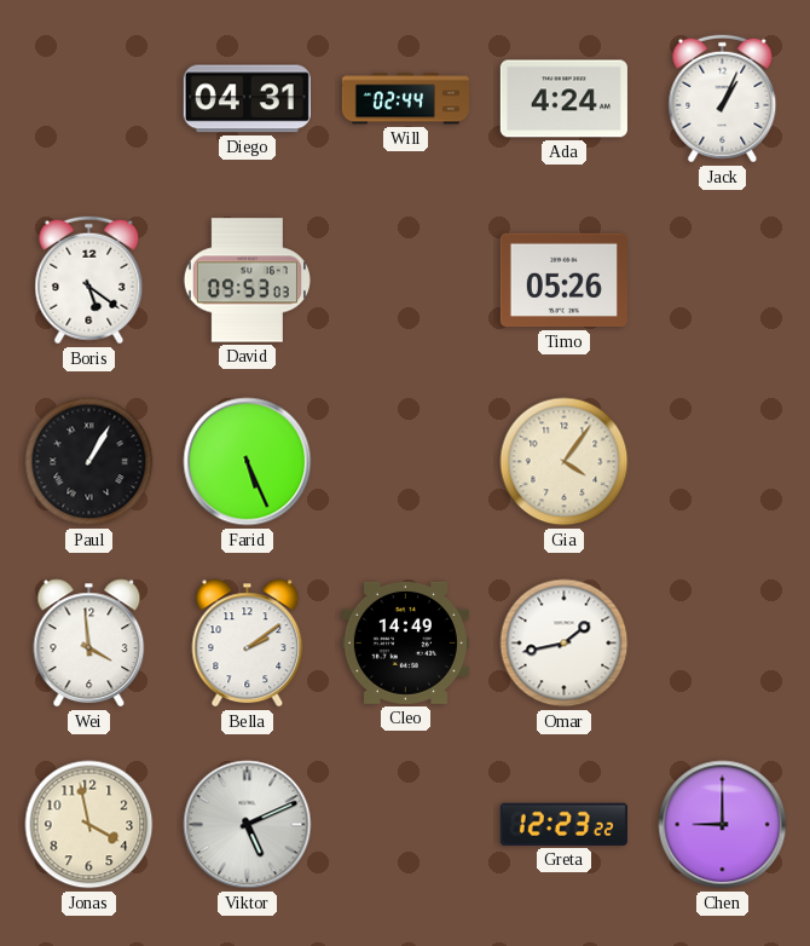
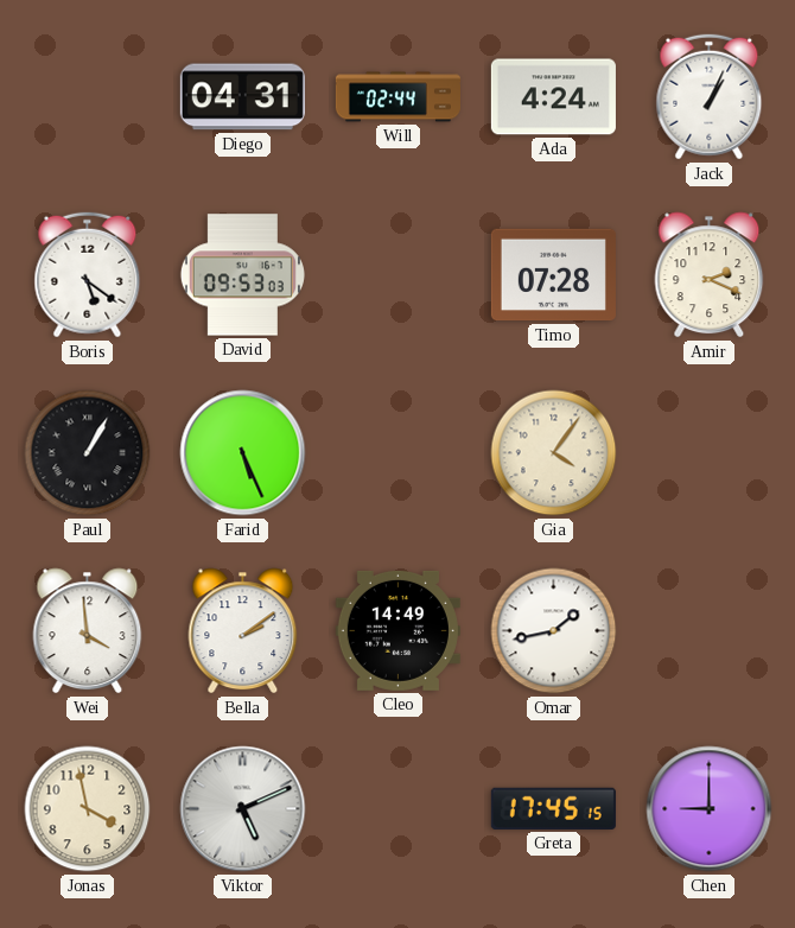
Timo: 05:26 -> 07:28 (553, 275)
Amir: none -> 2:19 (710, 275)
Greta: 12:23 -> 17:45 (553, 808)
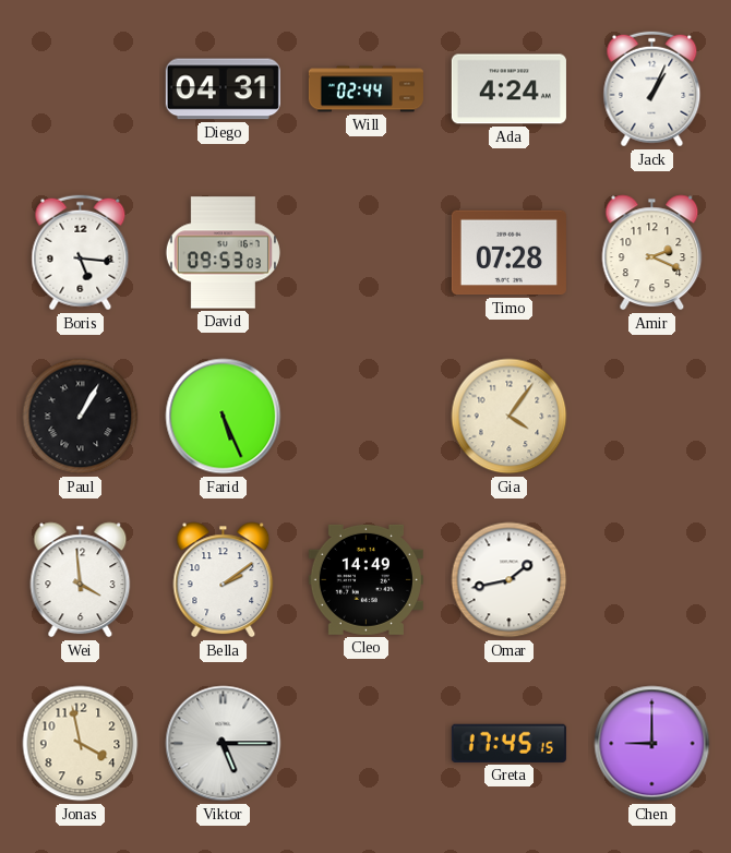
Boris: 5:21 -> 5:16 (81, 253)
Viktor: 5:11 -> 5:15 (224, 744)
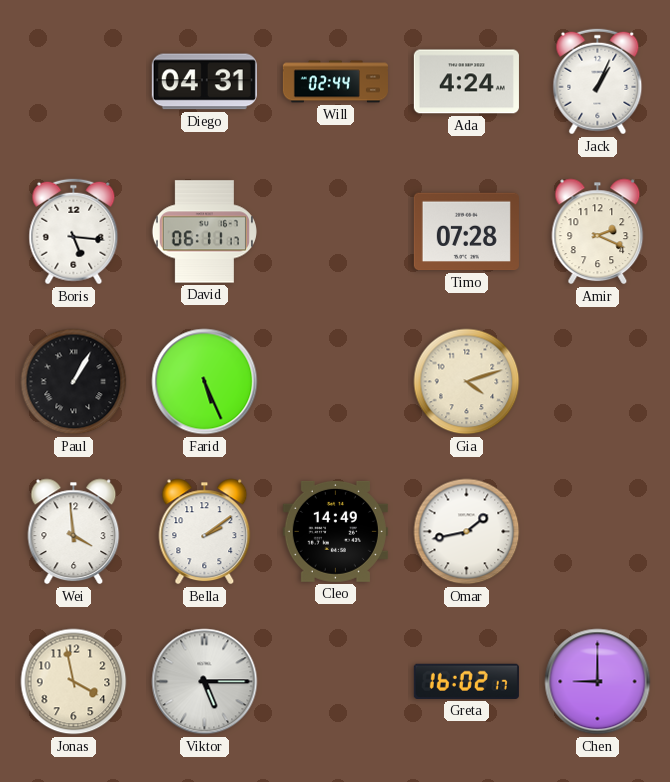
David: 09:53 -> 06:11 (204, 232)
Gia: 4:06 -> 4:12 (467, 382)
Greta: 17:45 -> 16:02 (466, 681)
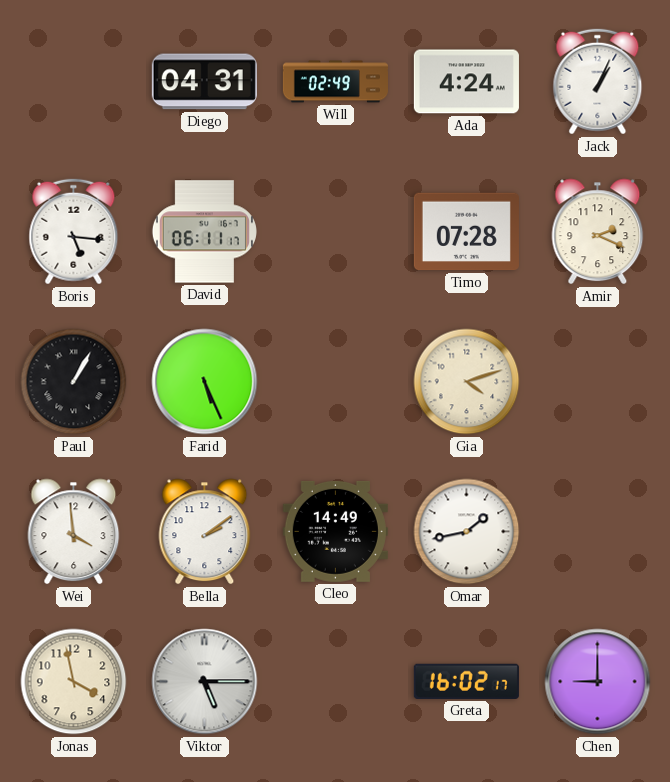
Will: 02:44 -> 02:49 (335, 82)
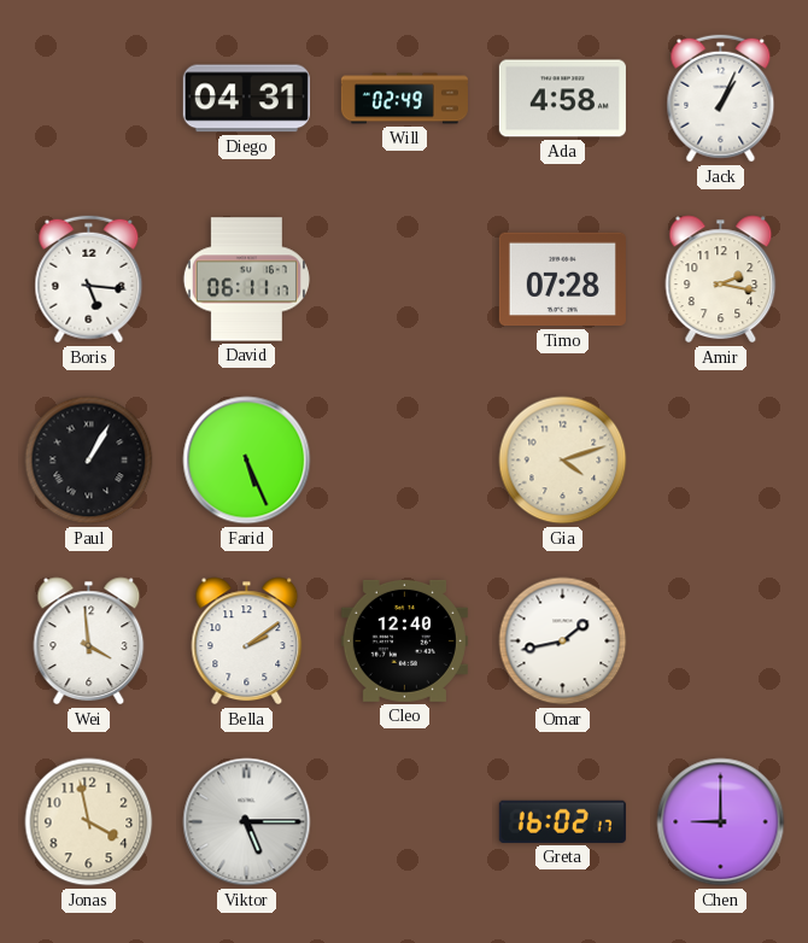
Ada: 4:24 -> 4:58 (562, 99)
Amir: 2:19 -> 2:17 (721, 280)
Cleo: 14:49 -> 12:40 (404, 640)
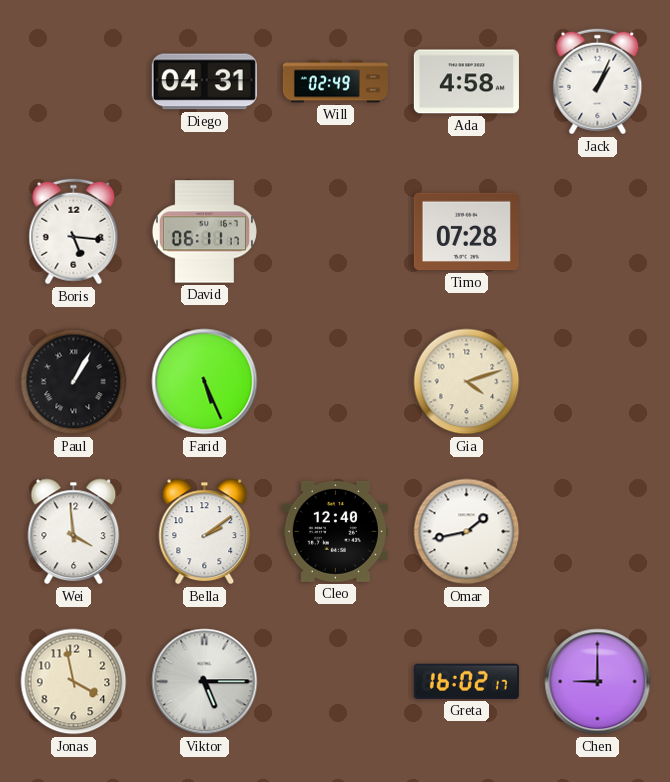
Amir: 2:17 -> none (721, 280)
